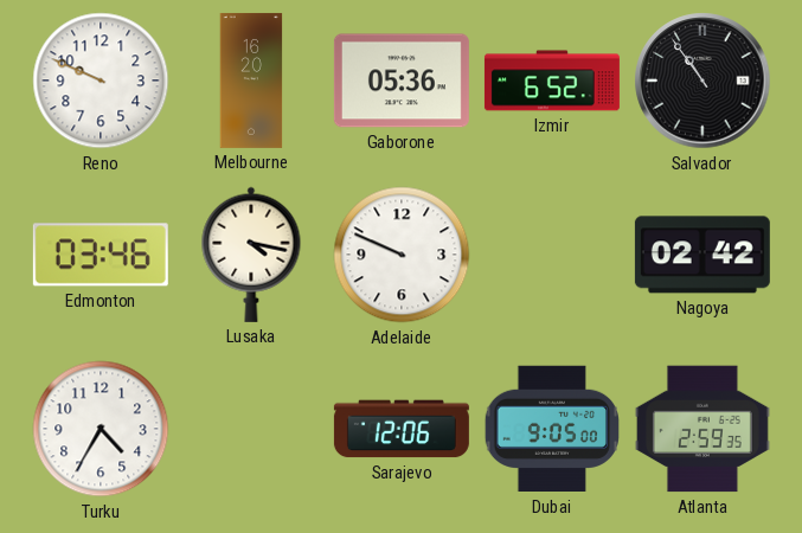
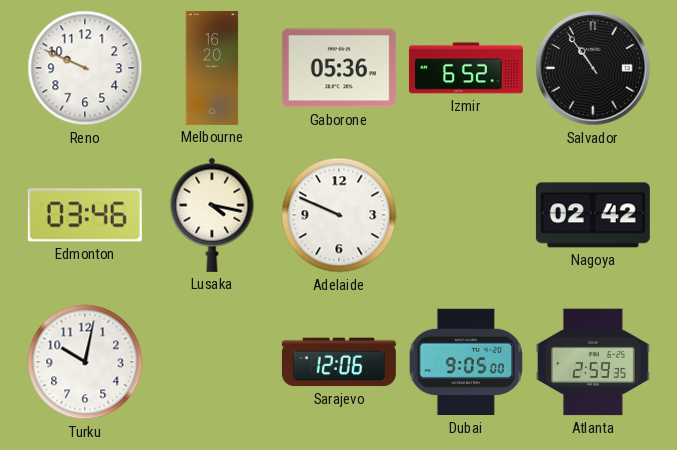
Turku: 4:35 -> 10:02 (85, 362)
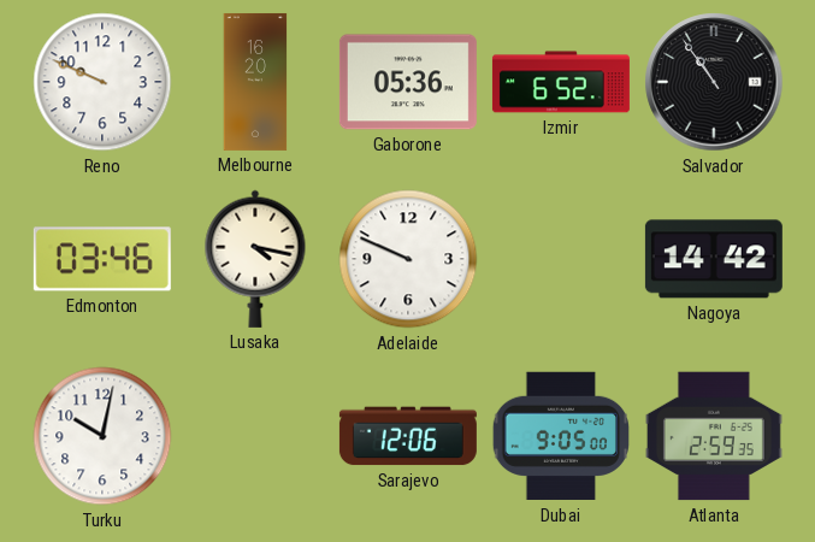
Nagoya: 02:42 -> 14:42 (714, 259)
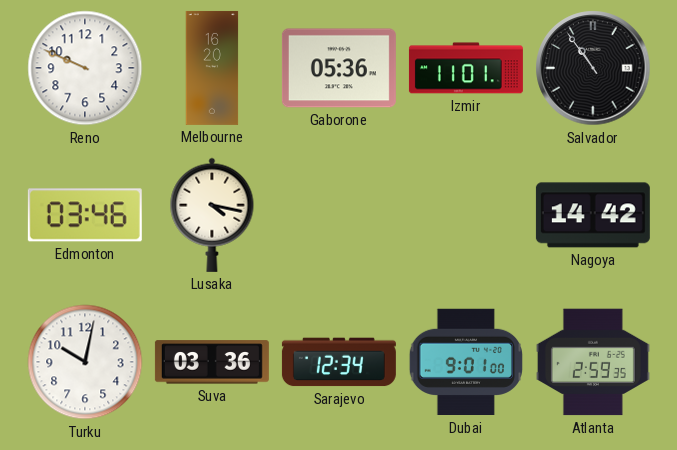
Izmir: 6:52 -> 11:01 (466, 68)
Adelaide: 9:49 -> none (408, 259)
Suva: none -> 03:36 (212, 362)
Sarajevo: 12:06 -> 12:34 (339, 362)
Dubai: 9:05 -> 9:01 (465, 362)
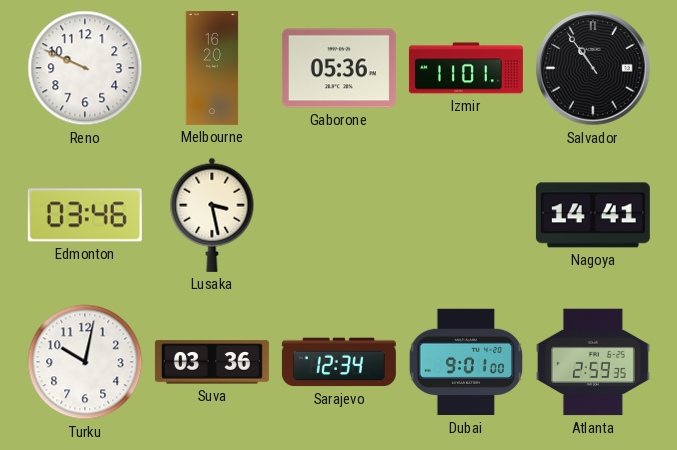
Lusaka: 4:17 -> 3:28 (212, 215)
Nagoya: 14:42 -> 14:41 (593, 215)
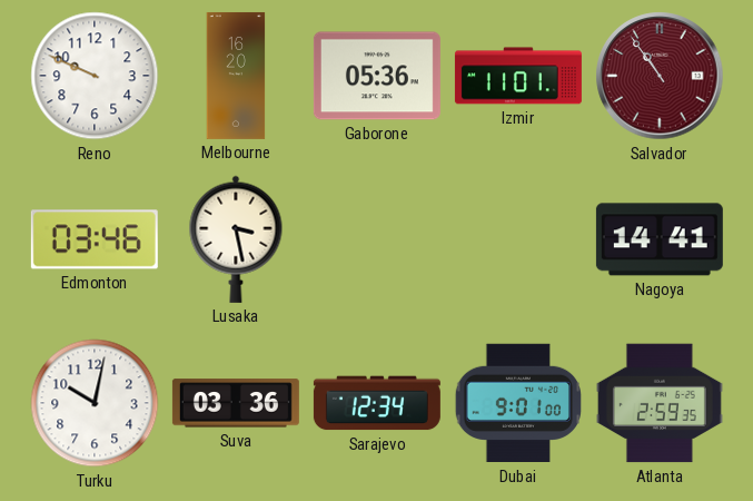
Salvador dial: black -> burgundy (660, 76)
